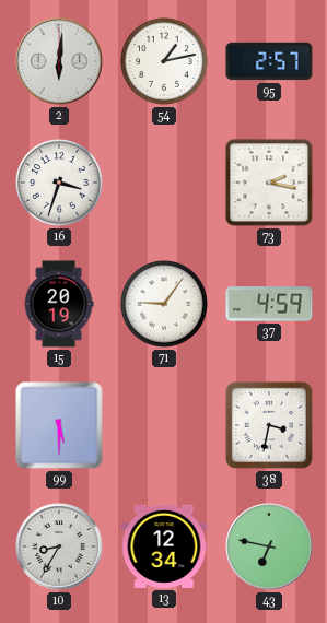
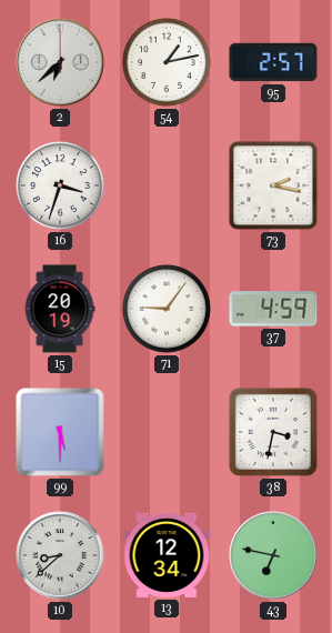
2: 6:01 -> 6:38 (60, 62)
10: 8:35 -> 8:38 (60, 555)
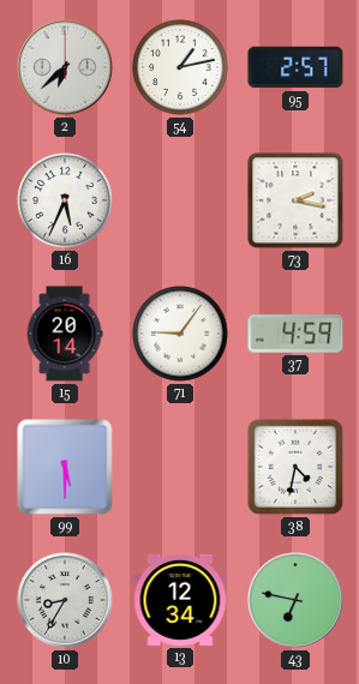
16: 3:33 -> 5:34 (66, 202)
15: 20:19 -> 20:14 (65, 334)
38: 3:32 -> 4:32 (295, 467)
10: 8:38 -> 8:35 (65, 600)
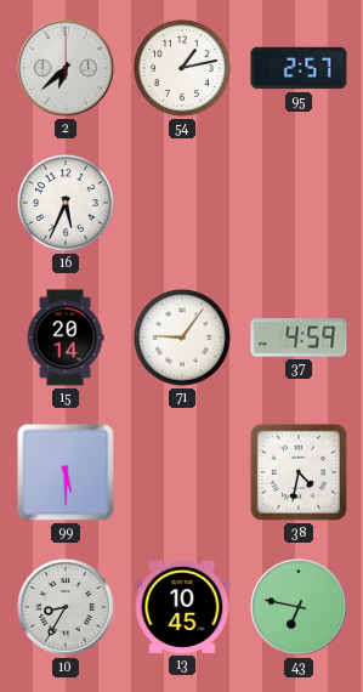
73: 2:17 -> none (295, 200)
13: 12:34 -> 10:45 (182, 607)
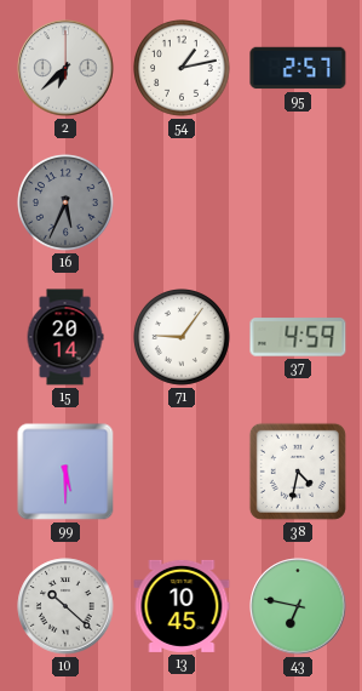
16 dial: white -> grey (67, 204)
10: 8:35 -> 10:22 (65, 606)
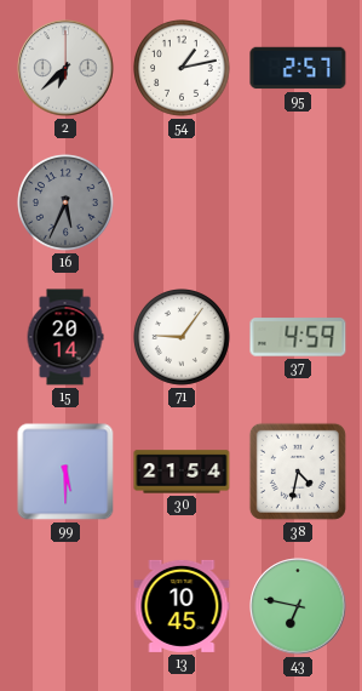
30: none -> 21:54 (182, 472)
10: 10:22 -> none (65, 606)
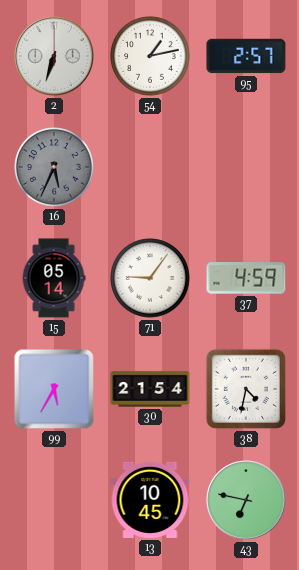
2: 6:38 -> 6:33 (54, 56)
15: 20:14 -> 05:14 (54, 278)
99: 5:30 -> 5:35 (54, 389)
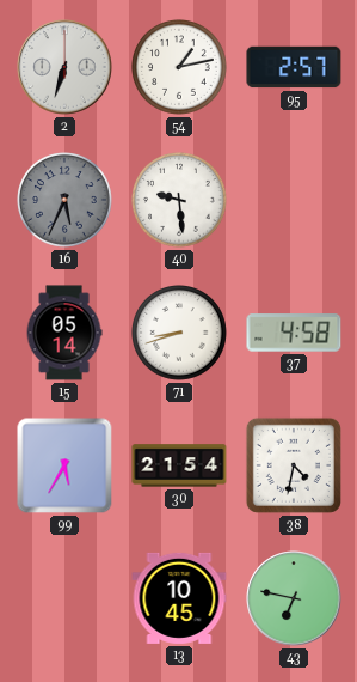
40: none -> 9:29 (180, 201)
71: 9:06 -> 8:42 (180, 334)
37: 4:59 -> 4:58 (294, 333)
